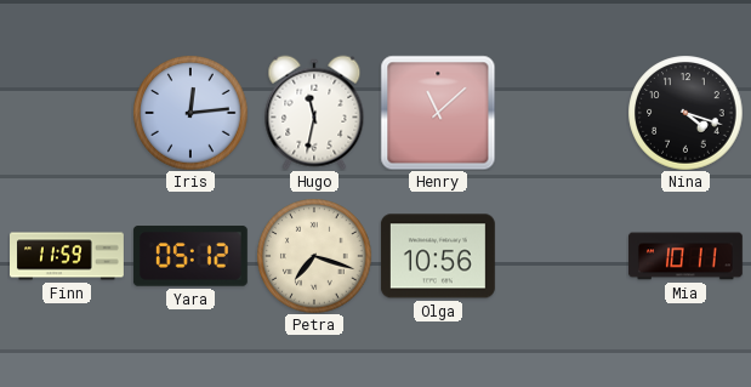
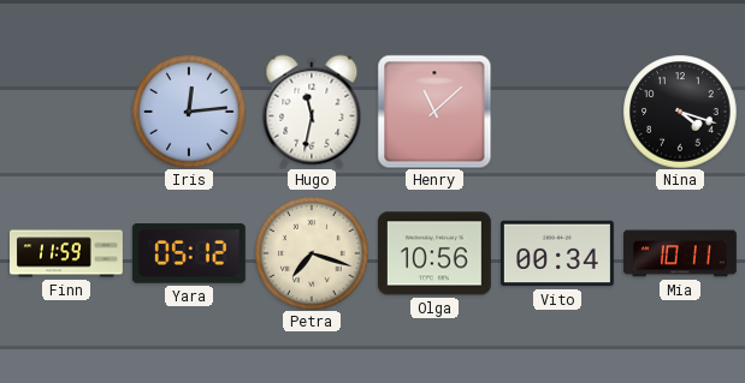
Vito: none -> 00:34 (557, 253)
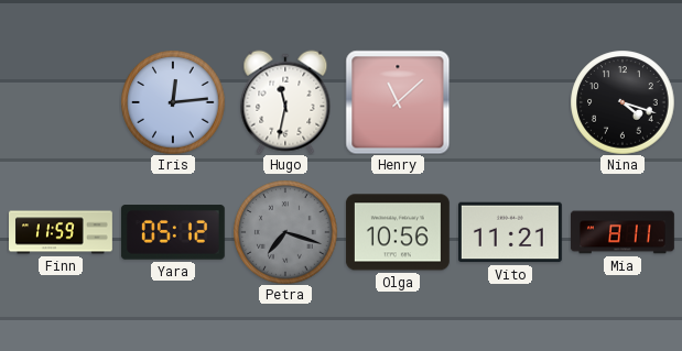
Petra dial: cream -> grey (285, 232)
Vito: 00:34 -> 11:21 (510, 232)
Mia: 10:11 -> 8:11 (623, 232)
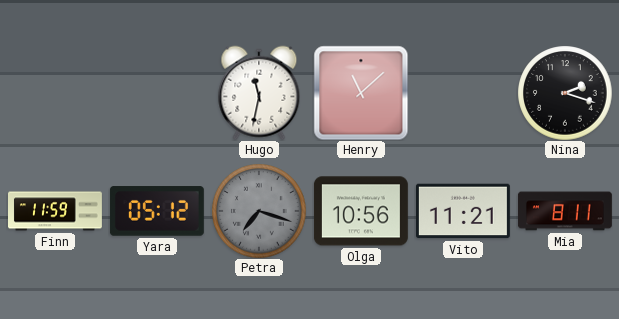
Iris: 12:14 -> none (173, 102)
Nina: 4:18 -> 2:18 (565, 93)
